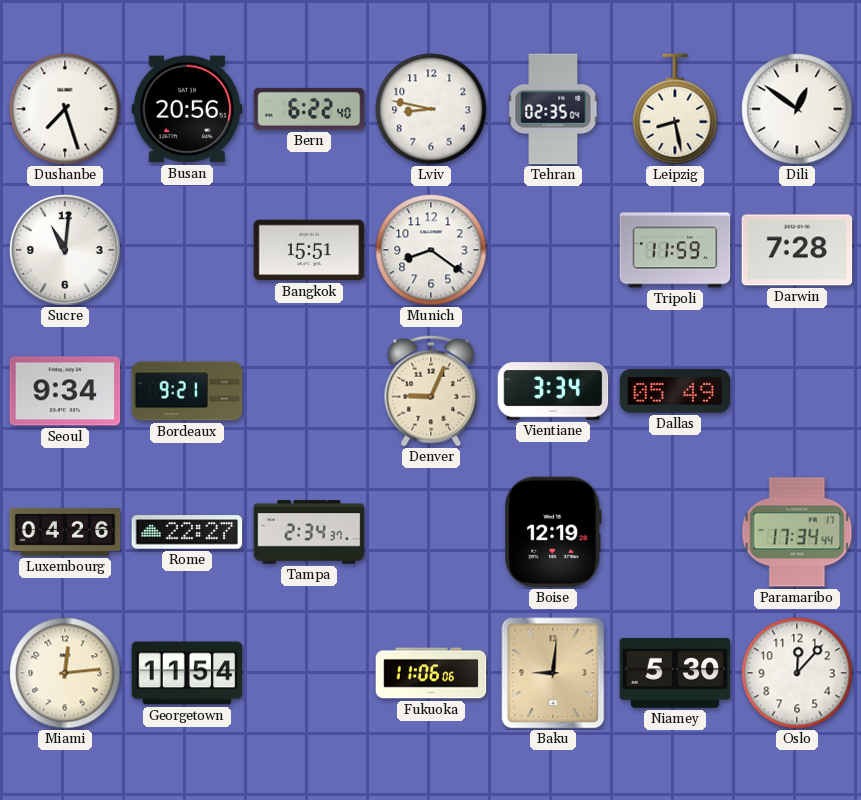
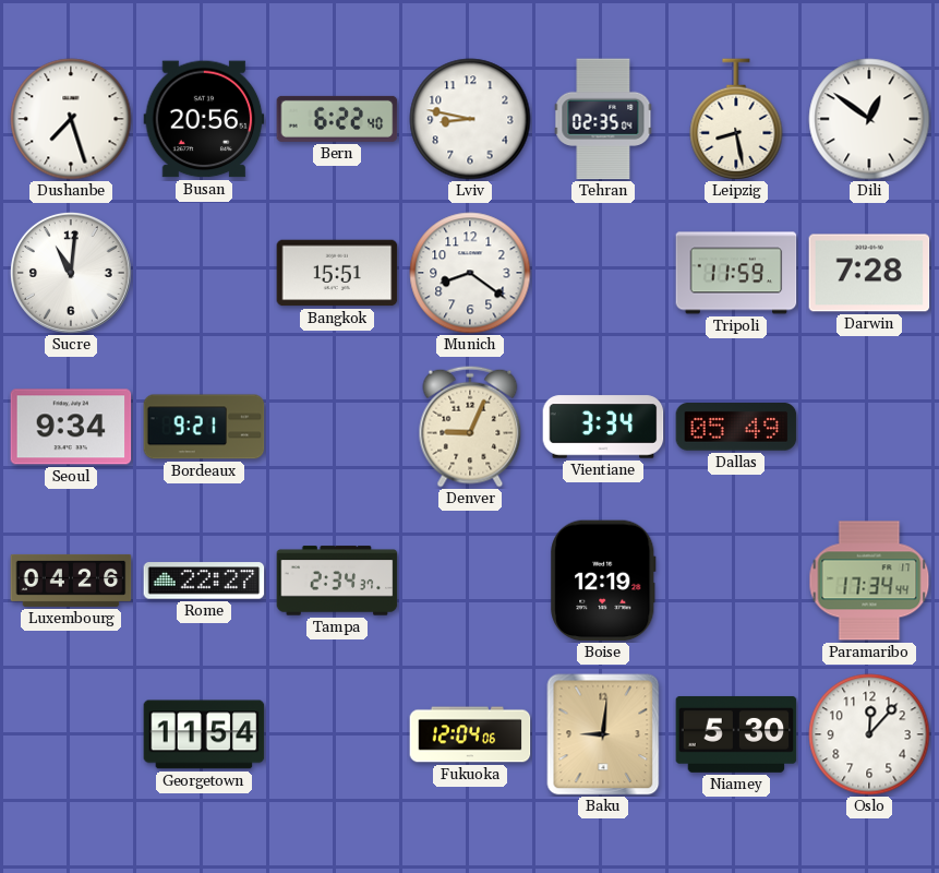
Miami: 12:14 -> none (65, 673)
Fukuoka: 11:06 -> 12:04 (470, 734)
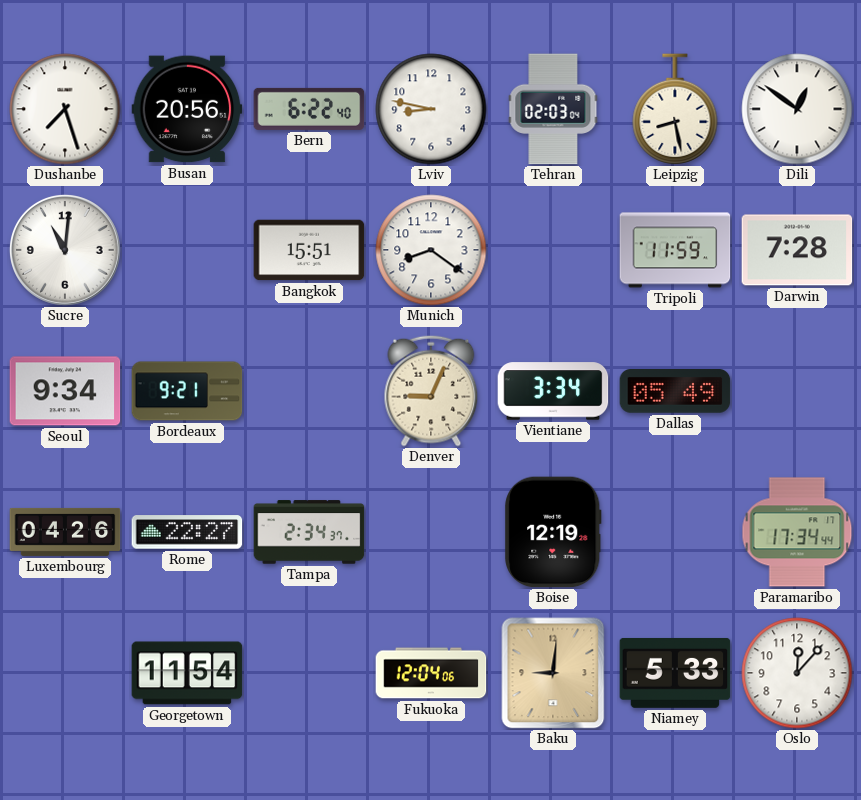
Tehran: 02:35 -> 02:03 (553, 109)
Niamey: 5:30 -> 5:33 (675, 673)
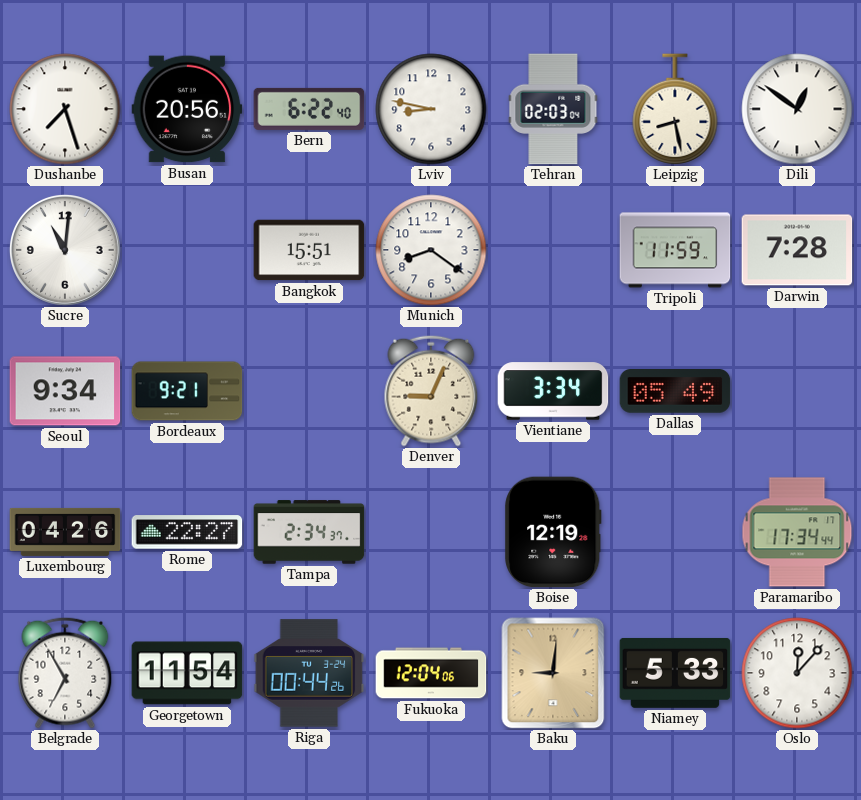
Belgrade: none -> 6:55 (65, 673)
Riga: none -> 00:44 (309, 673)
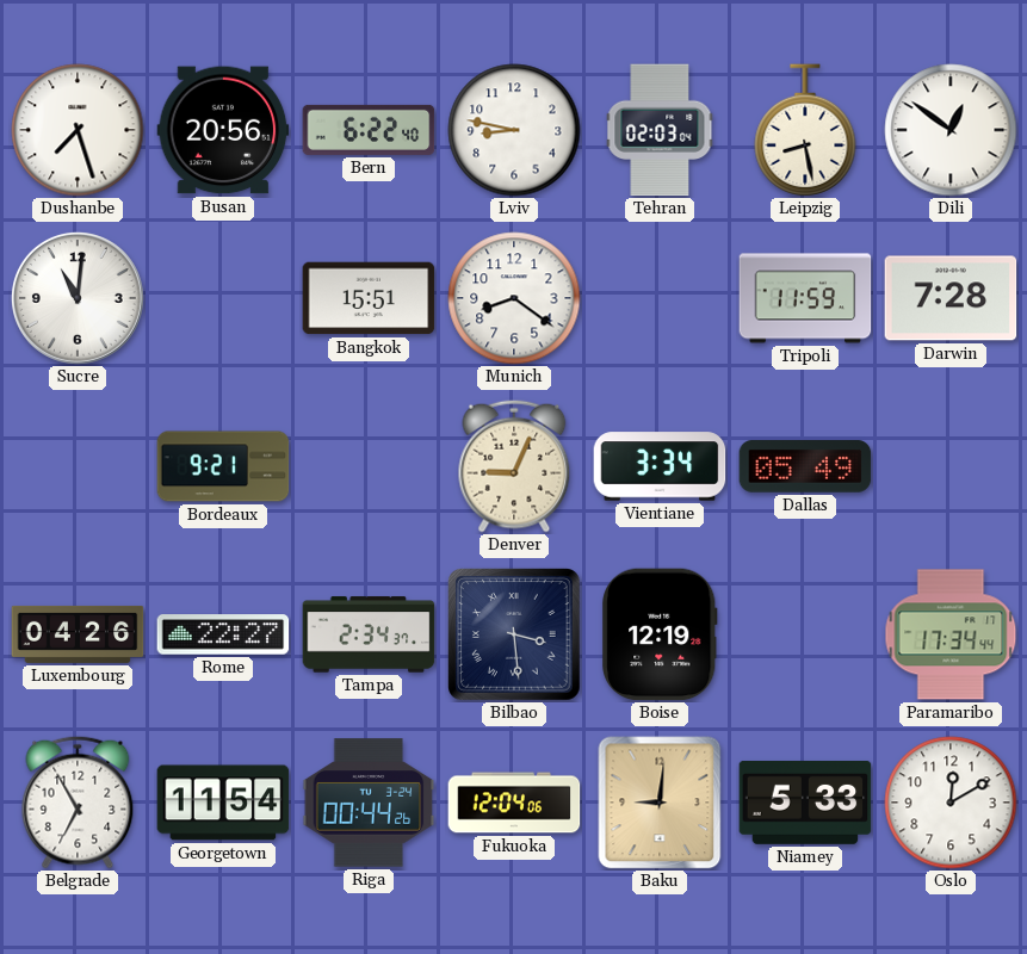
Seoul: 9:34 -> none (65, 391)
Bilbao: none -> 3:29 (515, 636)
Oslo: 12:07 -> 12:10 (951, 803)
